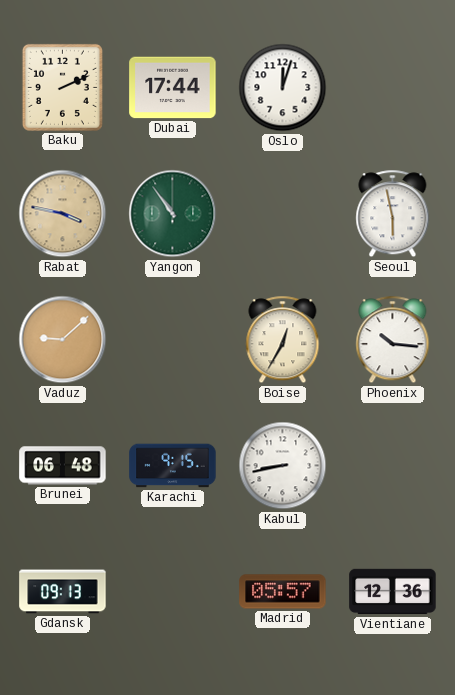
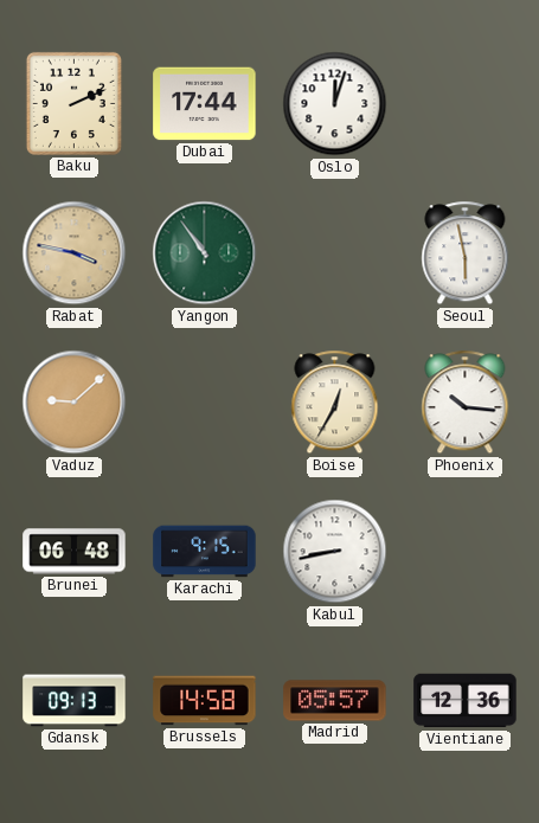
Brussels: none -> 14:58 (205, 701)
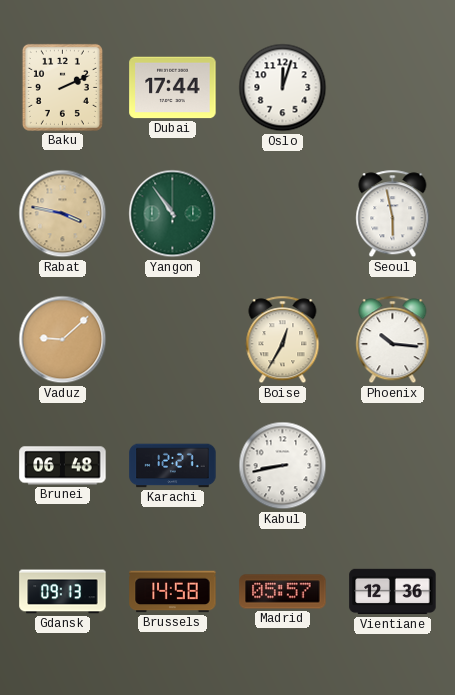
Karachi: 9:15 -> 12:27 (173, 466)
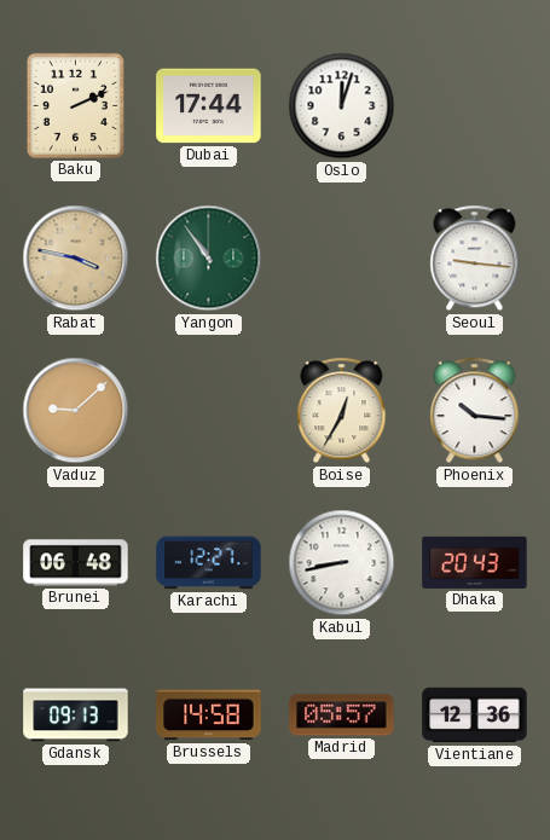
Seoul: 5:58 -> 9:16 (475, 259)
Dhaka: none -> 20:43 (475, 562)
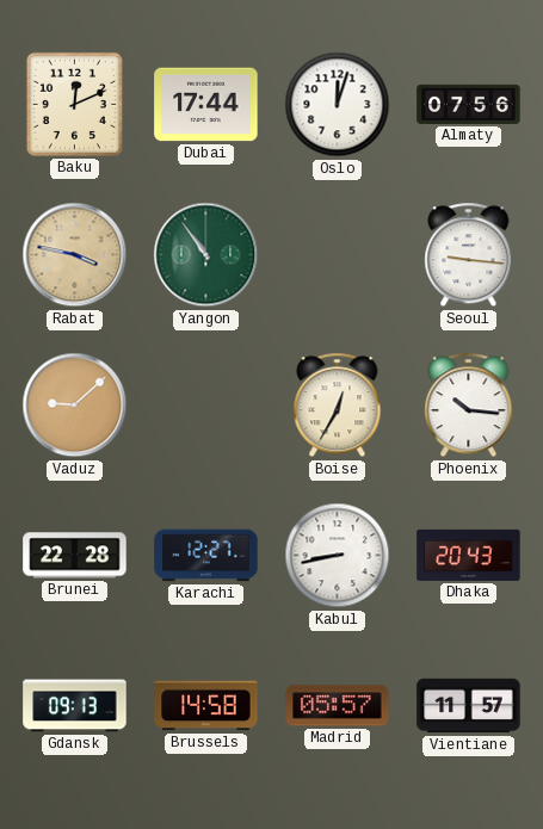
Baku: 2:11 -> 12:11 (74, 104)
Almaty: none -> 07:56 (469, 104)
Brunei: 06:48 -> 22:28 (75, 556)
Vientiane: 12:36 -> 11:57 (469, 706)
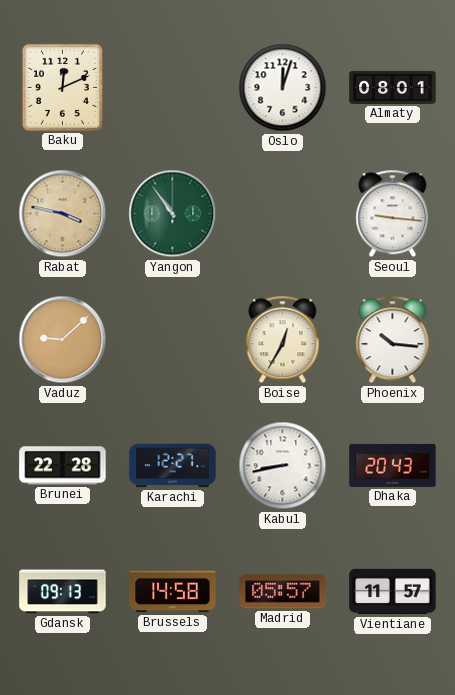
Dubai: 17:44 -> none (206, 105)
Almaty: 07:56 -> 08:01 (393, 87)
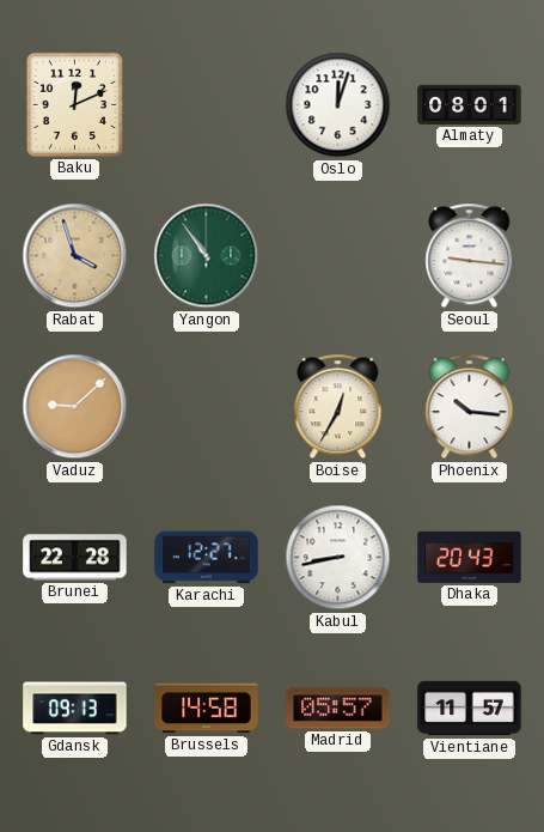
Rabat: 3:47 -> 3:57 (75, 256)
